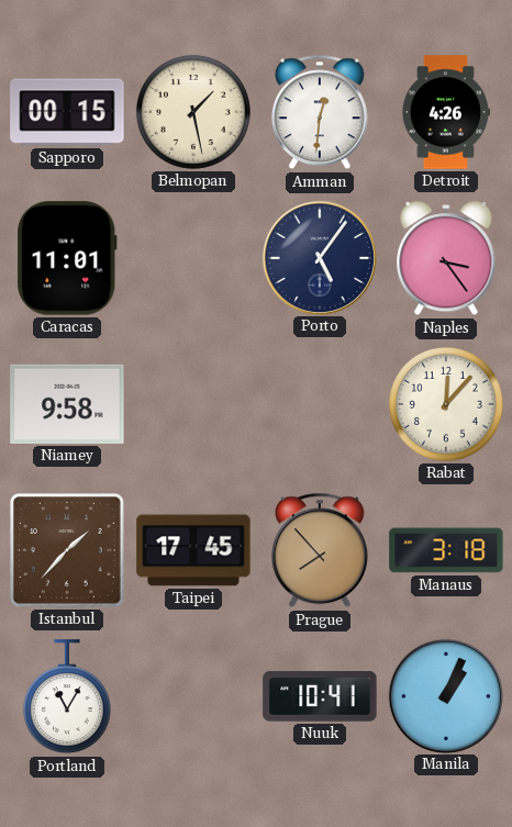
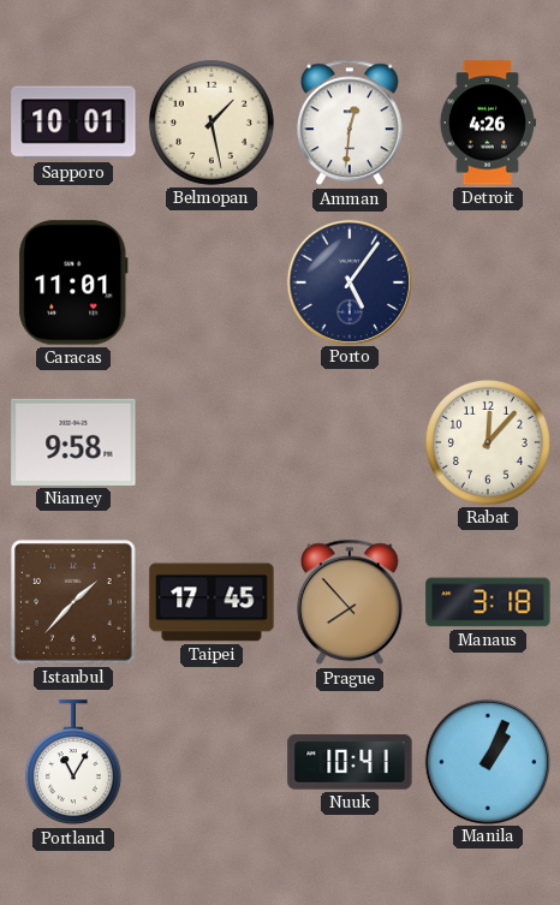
Sapporo: 00:15 -> 10:01 (73, 123)
Naples: 3:24 -> none (446, 259)
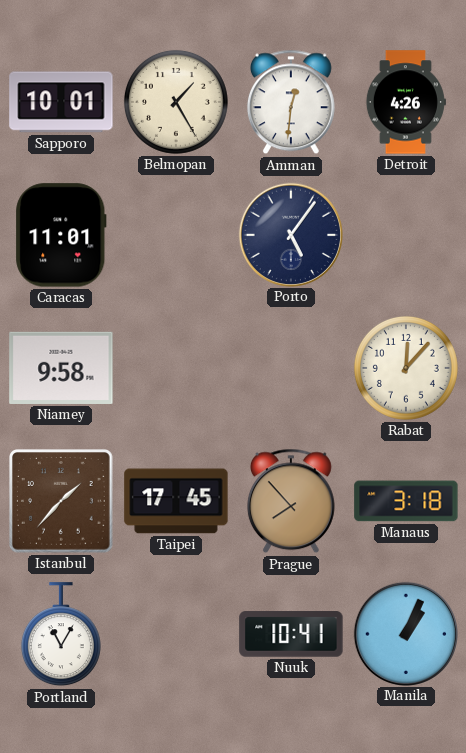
Belmopan: 1:28 -> 1:25 (176, 102)
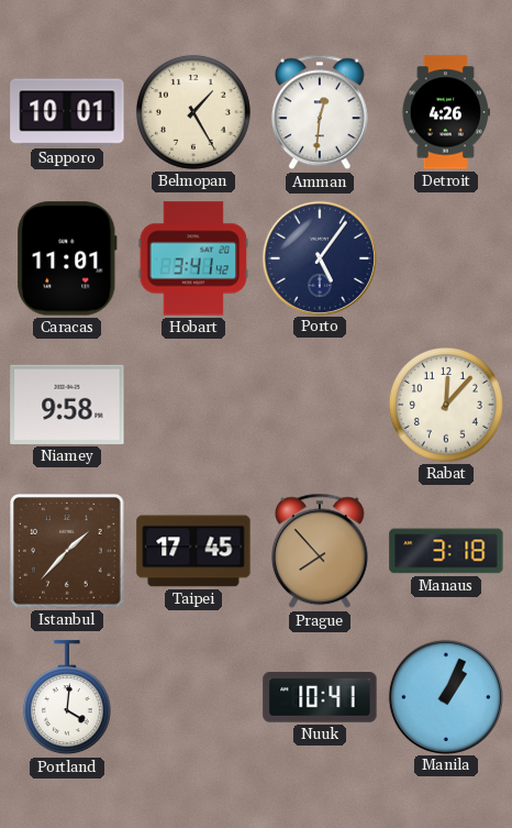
Hobart: none -> 3:41 (193, 258)
Portland: 11:05 -> 4:01 (67, 698)
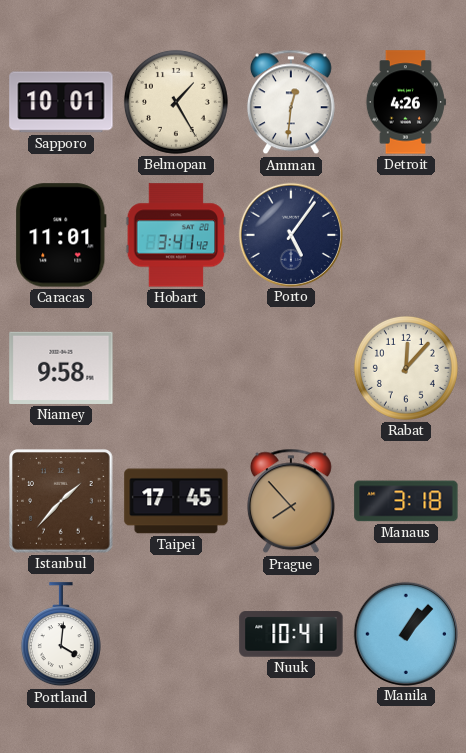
Manila: 1:04 -> 1:07 (405, 633)
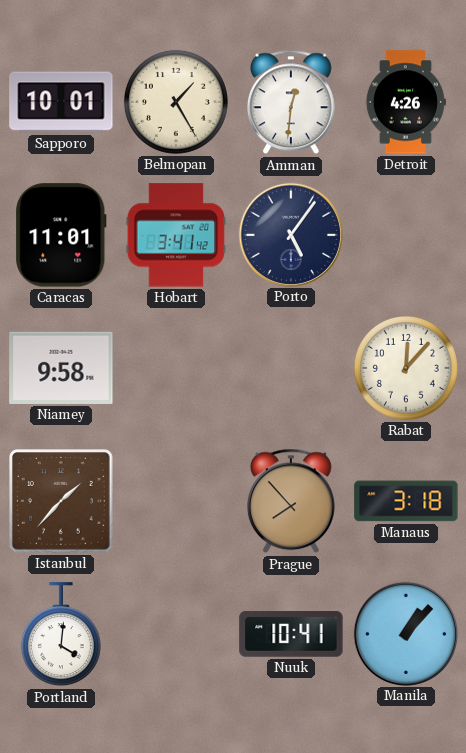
Taipei: 17:45 -> none (176, 501)
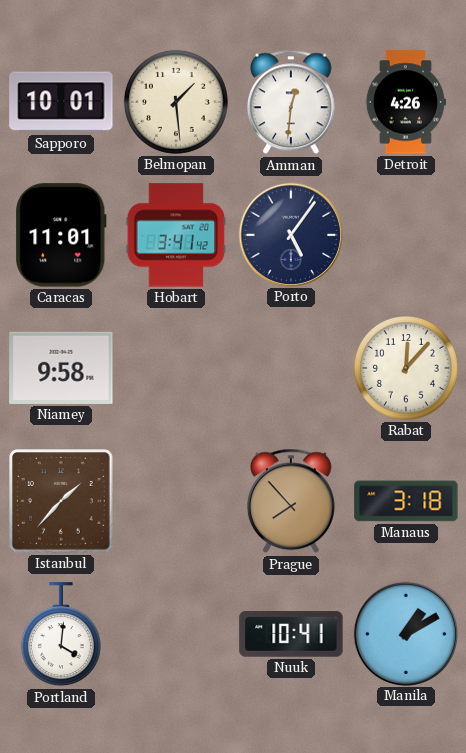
Belmopan: 1:25 -> 1:29 (176, 102)
Manila: 1:07 -> 1:10 (405, 633)
